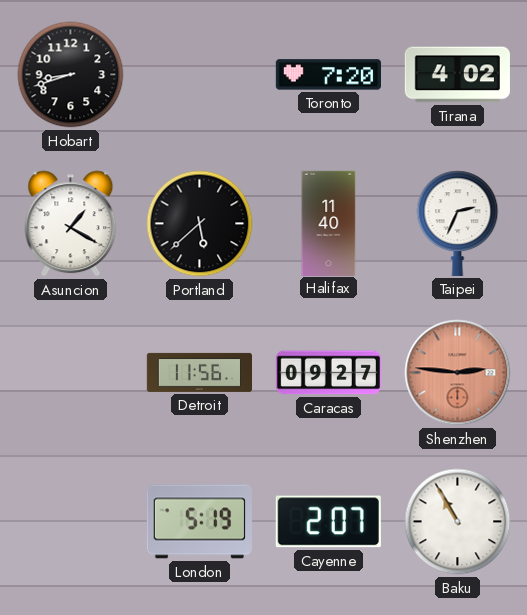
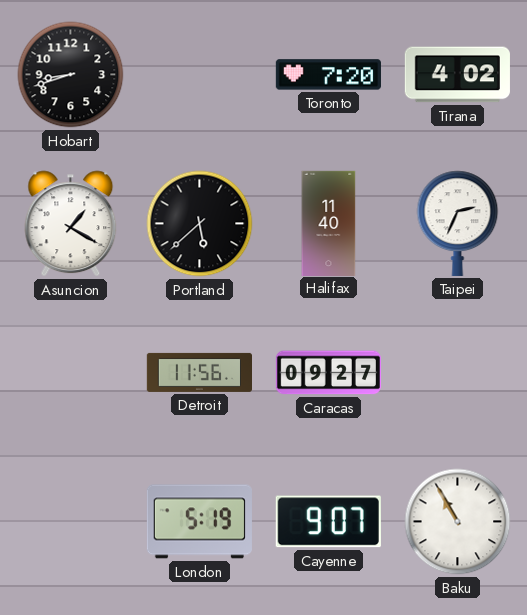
Shenzhen: 2:46 -> none (458, 373)
Cayenne: 2:07 -> 9:07 (328, 522)
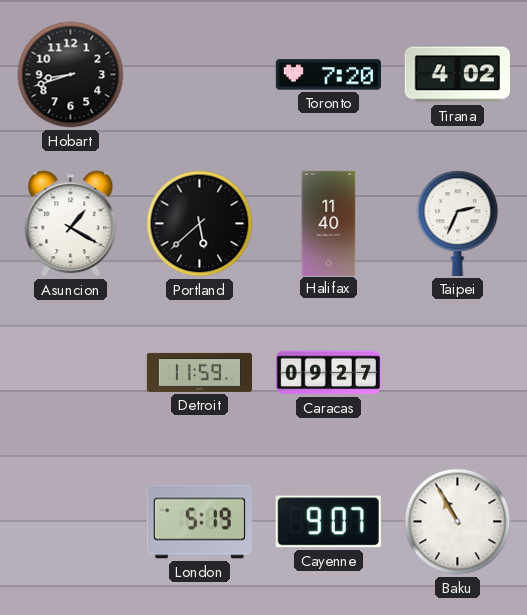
Detroit: 11:56 -> 11:59 (199, 372)
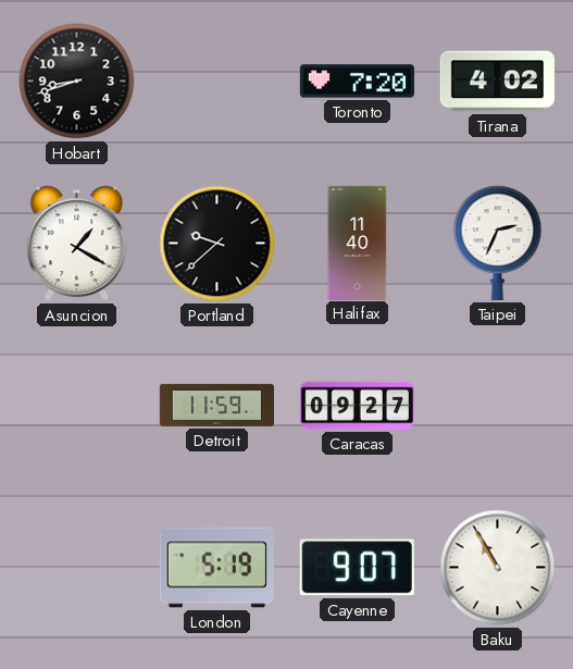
Portland: 5:38 -> 9:38 (217, 244)
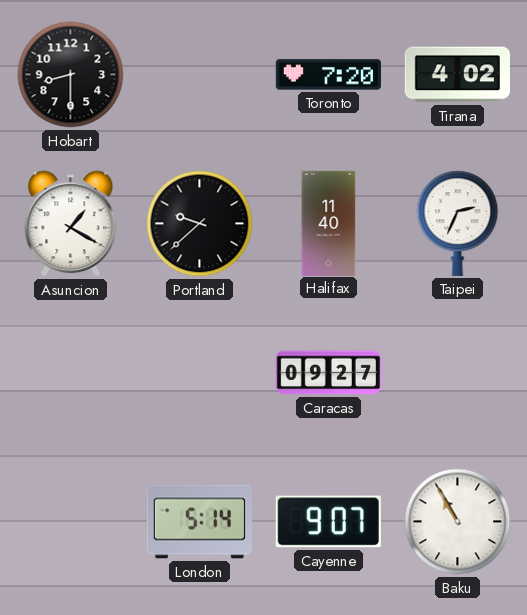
Hobart: 8:42 -> 8:30 (71, 75)
Detroit: 11:59 -> none (216, 405)
London: 5:19 -> 5:14 (199, 522)
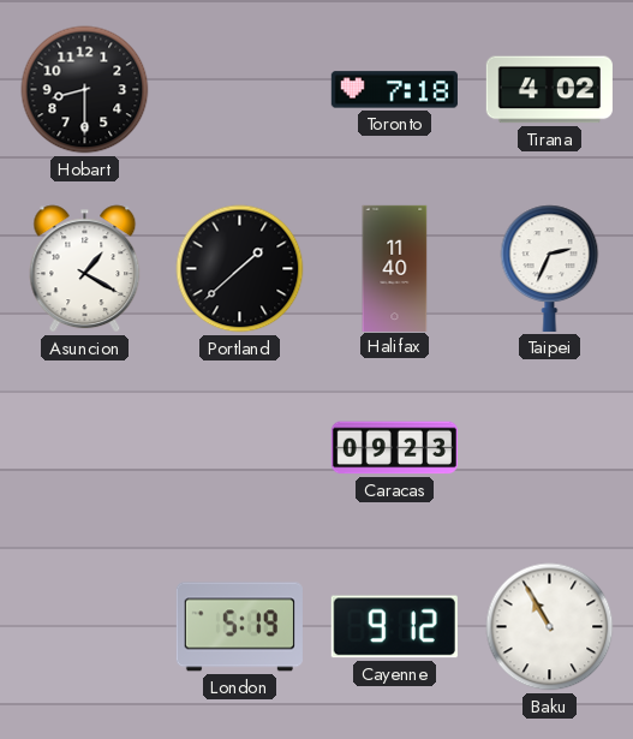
Toronto: 7:20 -> 7:18 (394, 90)
Portland: 9:38 -> 1:38 (240, 269)
Caracas: 09:27 -> 09:23 (394, 448)
London: 5:14 -> 5:19 (239, 627)
Cayenne: 9:07 -> 9:12 (394, 627)
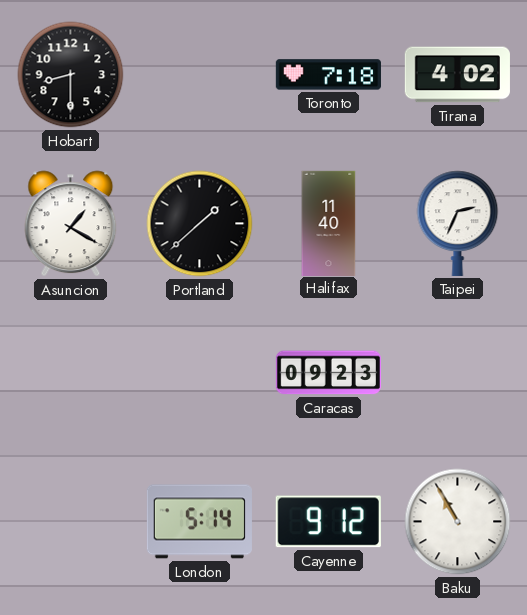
London: 5:19 -> 5:14 (199, 522)
